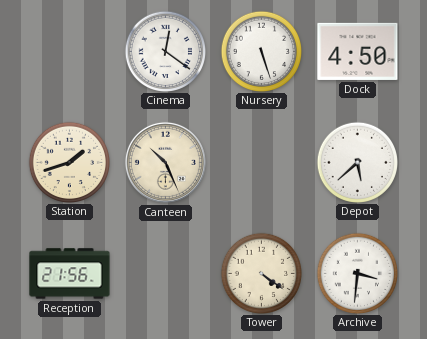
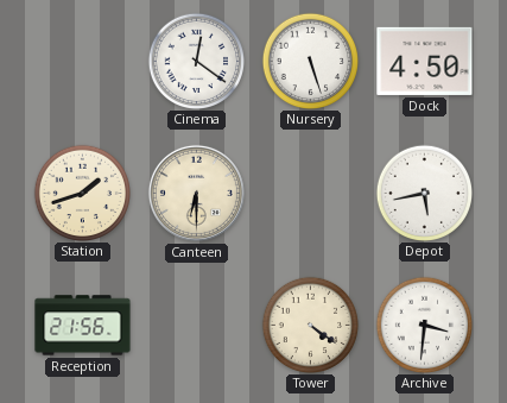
Canteen: 10:26 -> 6:30 (196, 193)
Depot: 5:38 -> 5:43 (424, 193)
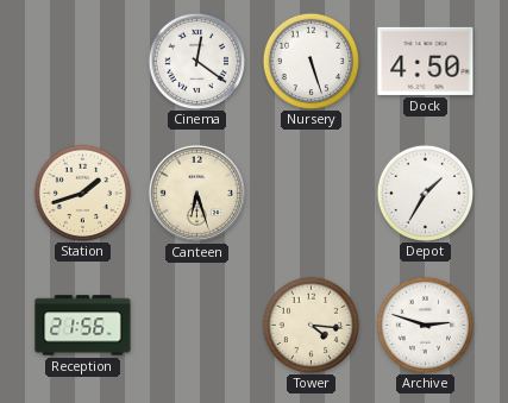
Canteen: 6:30 -> 6:27 (196, 193)
Depot: 5:43 -> 1:35 (425, 193)
Tower: 4:21 -> 4:16 (311, 325)
Archive: 3:31 -> 2:48 (425, 325)
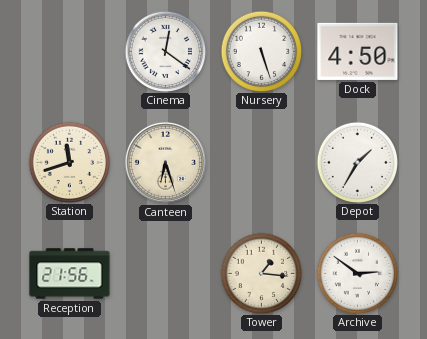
Station: 1:42 -> 11:42 (69, 162)
Tower: 4:16 -> 1:16 (261, 273)
Archive: 2:48 -> 2:51 (357, 273)
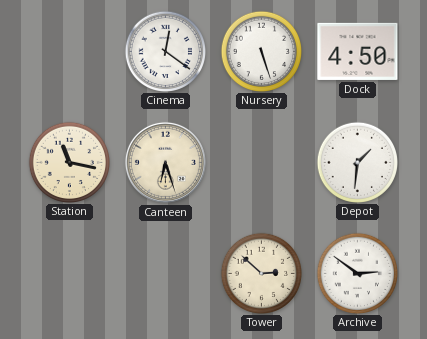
Station: 11:42 -> 11:17 (69, 162)
Depot: 1:35 -> 1:31 (357, 162)
Reception: 21:56 -> none (70, 274)
Tower: 1:16 -> 2:52 (261, 273)
